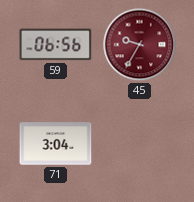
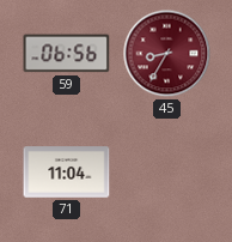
45: 9:35 -> 8:35 (167, 54)
71: 3:04 -> 11:04 (67, 173)
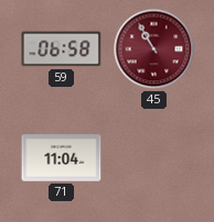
59: 06:56 -> 06:58 (62, 49)
45: 8:35 -> 10:55 (154, 49)
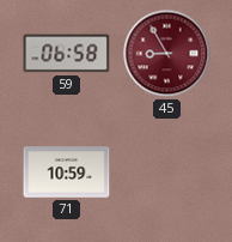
45: 10:55 -> 8:55 (167, 54)
71: 11:04 -> 10:59 (67, 173)
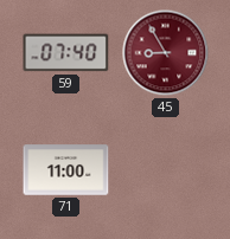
59: 06:58 -> 07:40 (66, 53)
71: 10:59 -> 11:00 (66, 170)
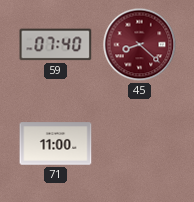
45: 8:55 -> 8:22 (140, 45)
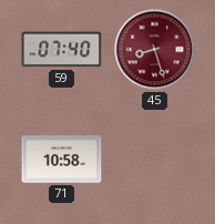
45: 8:22 -> 8:27 (155, 50)
71: 11:00 -> 10:58 (62, 160)
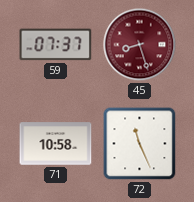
59: 07:40 -> 07:37 (56, 45)
72: none -> 11:26 (140, 144)
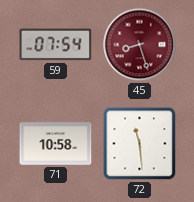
59: 07:37 -> 07:54 (56, 45)
72: 11:26 -> 11:29 (140, 144)
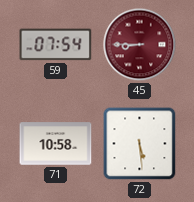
45: 8:27 -> 8:45 (140, 45)
72: 11:29 -> 5:29 (140, 144)
